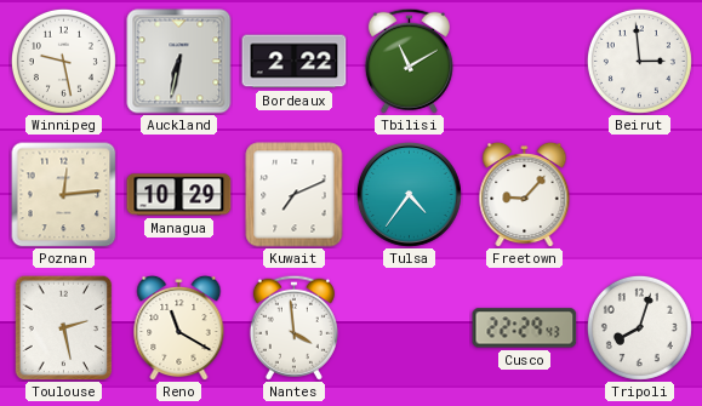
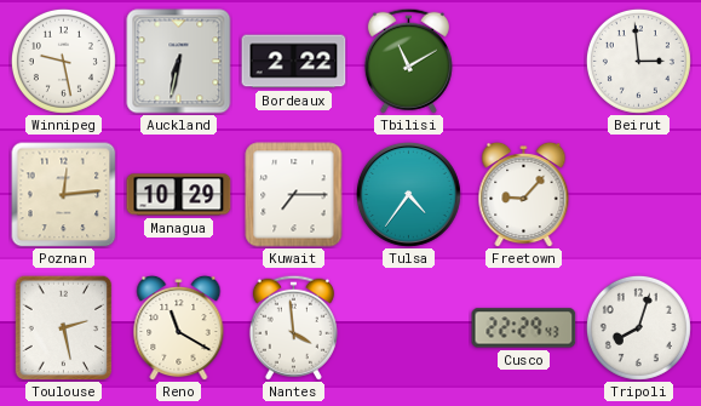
Kuwait: 7:11 -> 7:15 (294, 195)
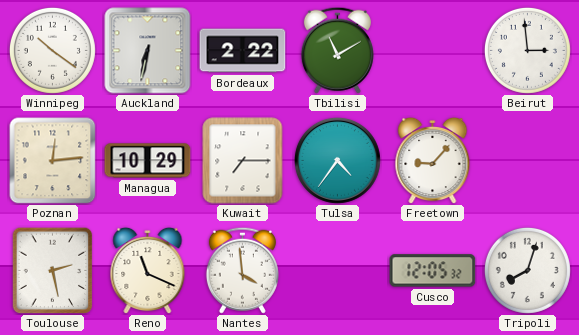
Winnipeg: 9:28 -> 10:21 (52, 50)
Reno: 11:20 -> 11:19 (148, 270)
Cusco: 22:29 -> 12:05 (433, 271)
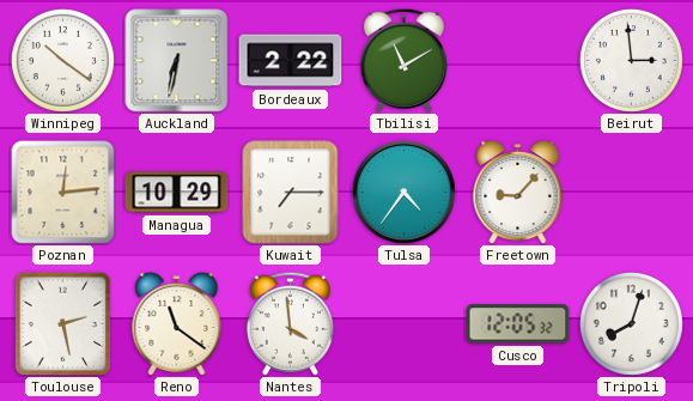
Reno: 11:19 -> 11:21 (177, 323)
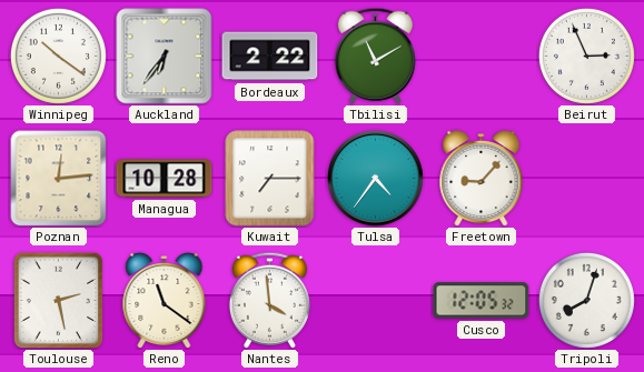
Auckland: 6:32 -> 6:36 (165, 57)
Beirut: 2:59 -> 2:56 (586, 56)
Managua: 10:29 -> 10:28 (165, 179)
